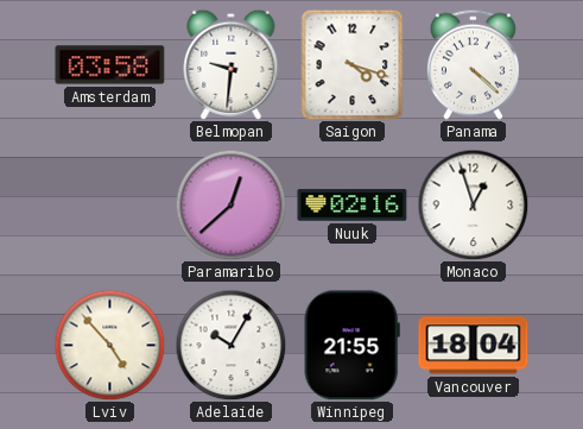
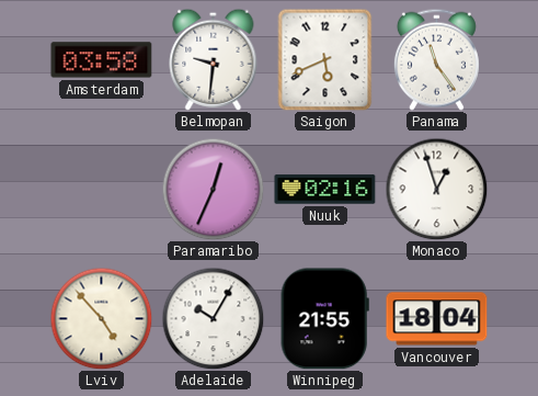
Saigon: 4:18 -> 5:41 (325, 59)
Panama: 4:22 -> 11:24 (436, 59)
Paramaribo: 12:38 -> 12:34 (213, 189)
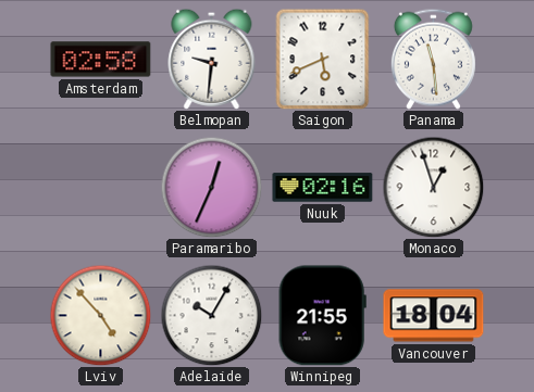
Amsterdam: 03:58 -> 02:58 (101, 60)
Panama: 11:24 -> 11:29 (433, 59)
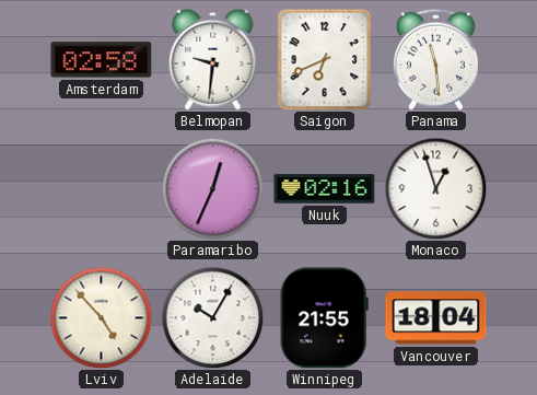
Saigon: 5:41 -> 6:41 (325, 59)
